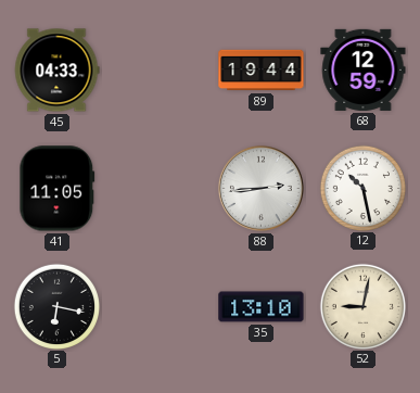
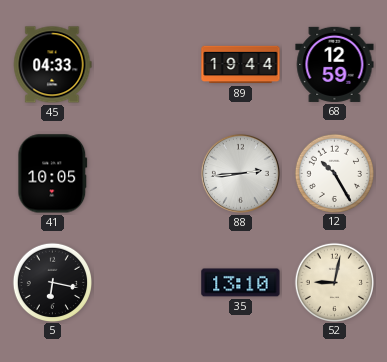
41: 11:05 -> 10:05 (53, 174)
12: 10:28 -> 10:25 (334, 173)
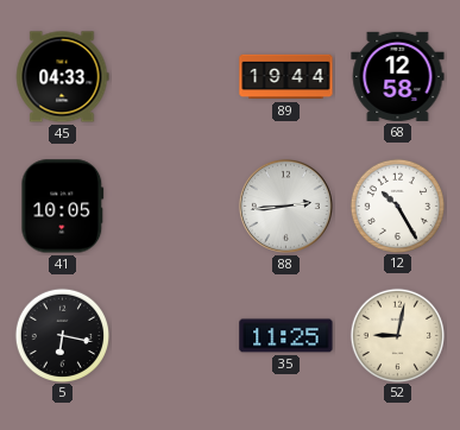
68: 12:59 -> 12:58 (398, 76)
35: 13:10 -> 11:25 (286, 336)
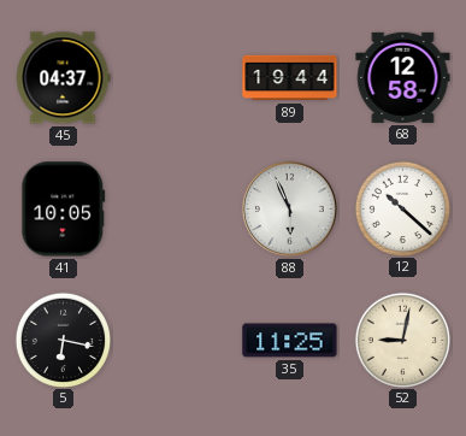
45: 04:33 -> 04:37 (63, 78)
88: 2:44 -> 5:56 (289, 208)
12: 10:25 -> 10:22 (402, 208)
